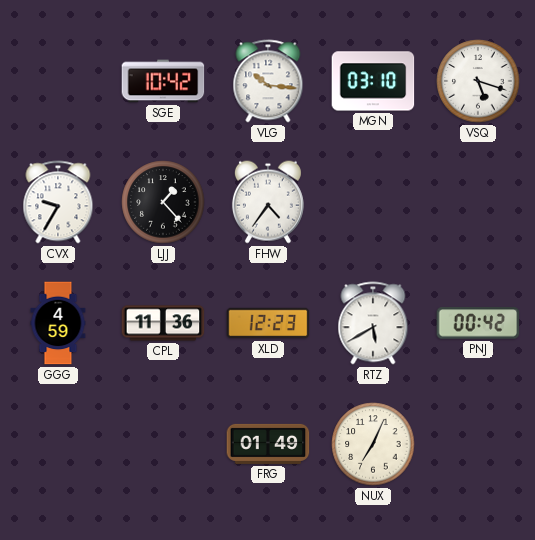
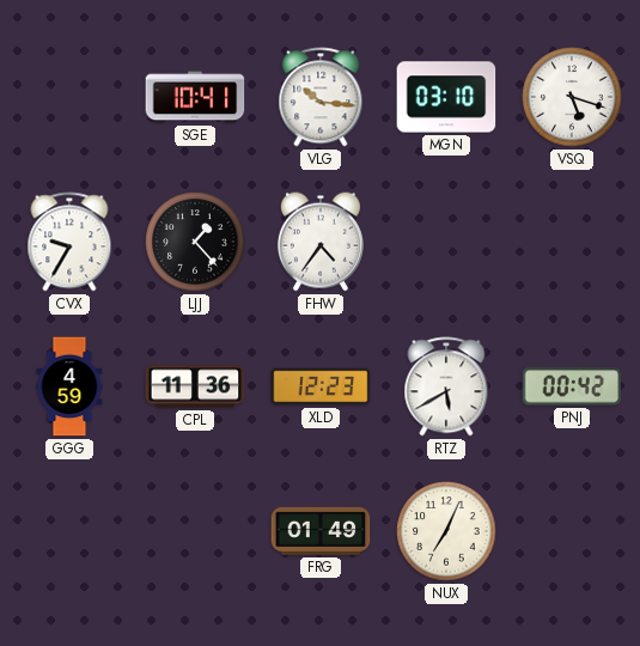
SGE: 10:42 -> 10:41 (195, 97)
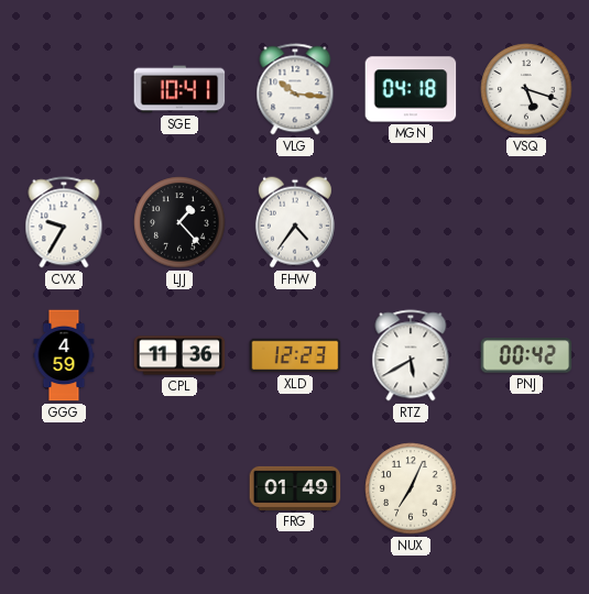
MGN: 03:10 -> 04:18 (411, 89)
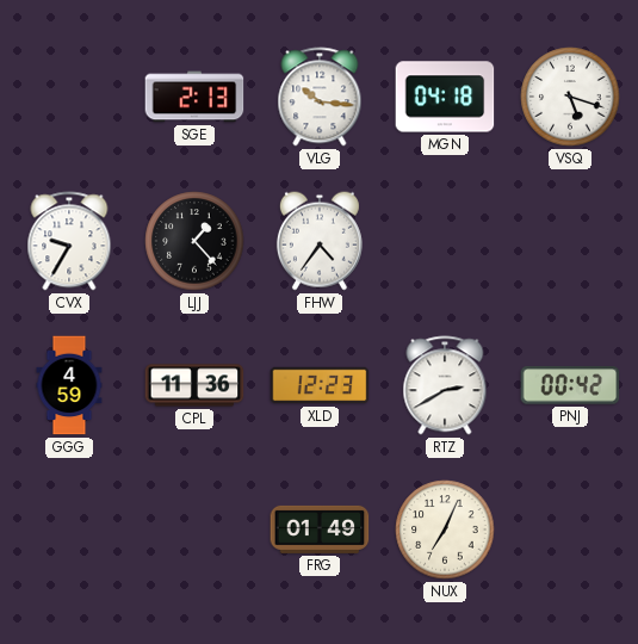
SGE: 10:41 -> 2:13 (194, 97)
RTZ: 5:40 -> 2:40 (445, 385)
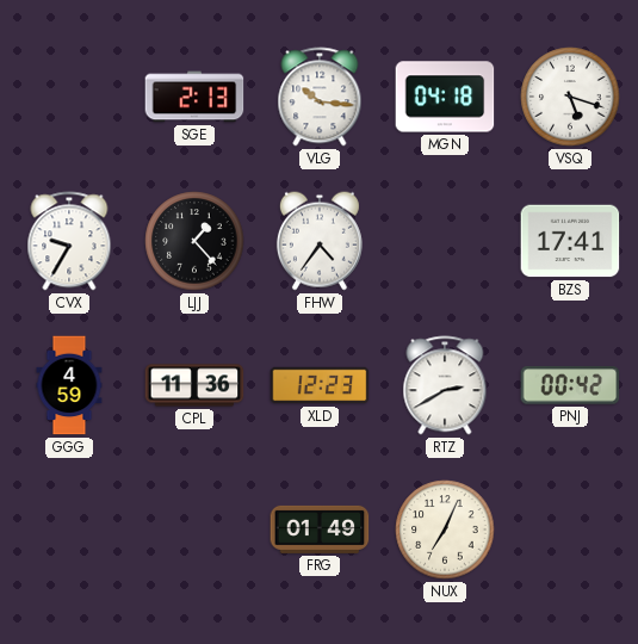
BZS: none -> 17:41 (570, 241)
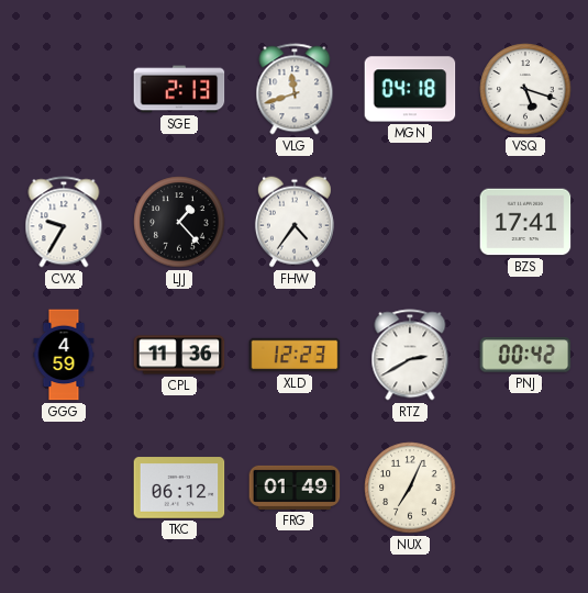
VLG: 10:16 -> 11:42 (295, 89)
TKC: none -> 06:12 (179, 488)
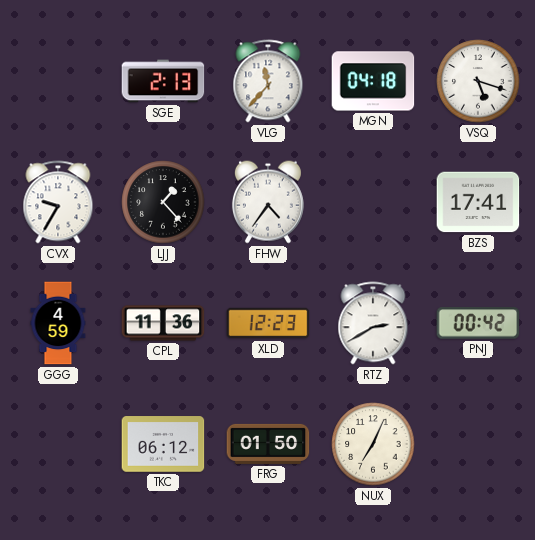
VLG: 11:42 -> 11:37 (268, 81)
FRG: 01:49 -> 01:50 (268, 444)
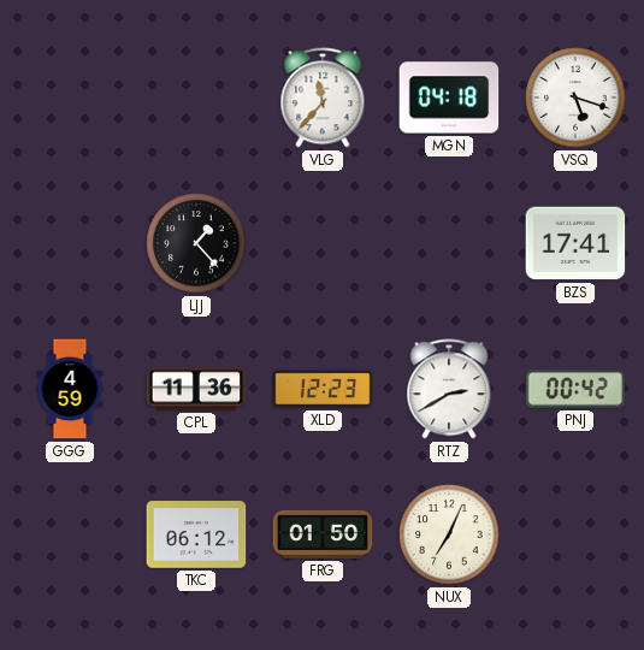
SGE: 2:13 -> none (163, 81)
CVX: 9:35 -> none (58, 202)
FHW: 4:36 -> none (268, 202)
